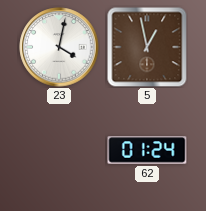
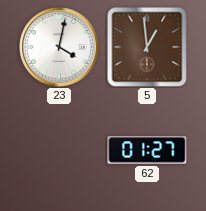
5: 12:58 -> 12:59 (147, 47)
62: 01:24 -> 01:27 (147, 150)
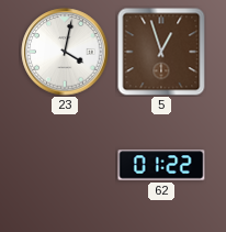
5: 12:59 -> 12:57 (161, 52)
62: 01:27 -> 01:22 (161, 165)
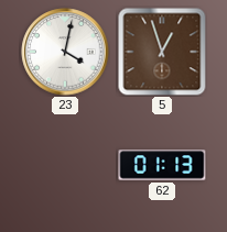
62: 01:22 -> 01:13 (162, 165)
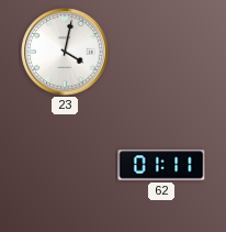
5: 12:57 -> none (162, 52)
62: 01:13 -> 01:11 (161, 165)
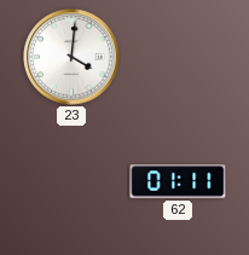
23: 4:02 -> 4:01 (71, 57)
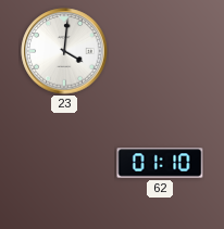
62: 01:11 -> 01:10 (160, 163)
